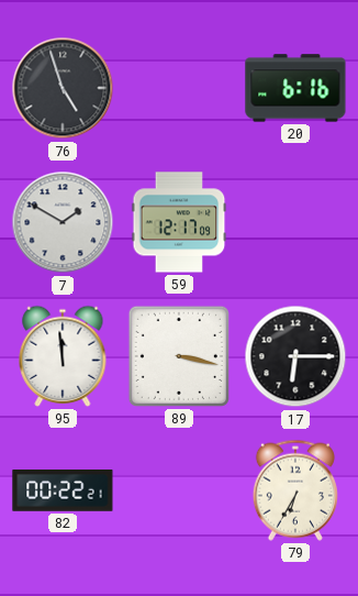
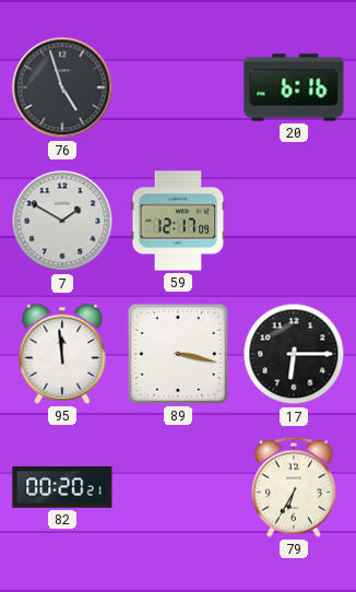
82: 00:22 -> 00:20 (62, 487)
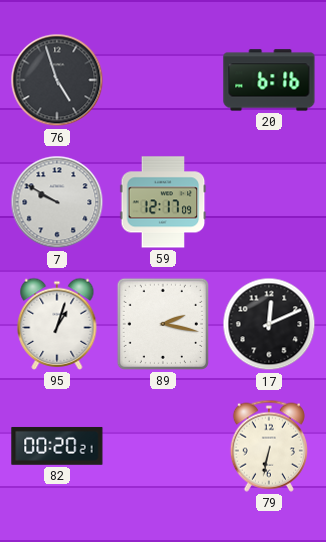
7: 1:50 -> 9:50 (57, 202)
95: 11:59 -> 1:03 (57, 324)
89: 3:17 -> 2:17 (163, 324)
17: 6:15 -> 12:11 (269, 324)
79: 6:35 -> 6:32 (269, 446)
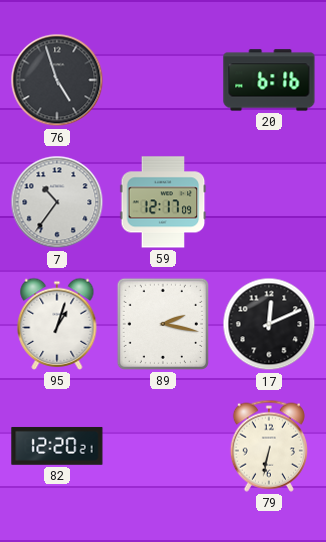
7: 9:50 -> 10:36 (57, 202)
82: 00:20 -> 12:20 (57, 446)
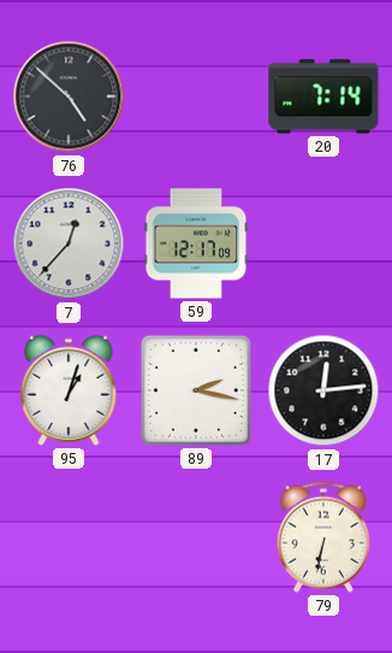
76: 4:57 -> 4:52 (69, 96)
20: 6:16 -> 7:14 (323, 96)
7: 10:36 -> 12:37 (69, 243)
17: 12:11 -> 12:14 (323, 390)
82: 12:20 -> none (57, 446)
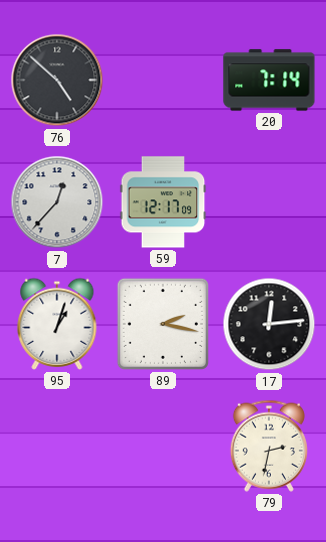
79: 6:32 -> 2:32 (269, 446)
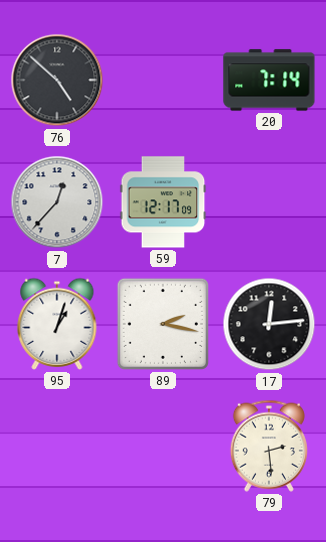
79: 2:32 -> 2:29 (269, 446)
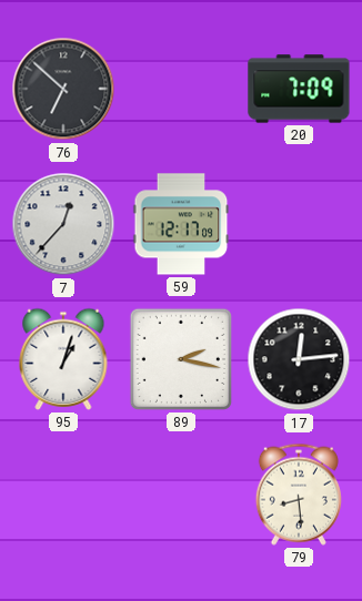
76: 4:52 -> 6:52 (63, 89)
20: 7:14 -> 7:09 (299, 89)
79: 2:29 -> 8:29 (299, 495)
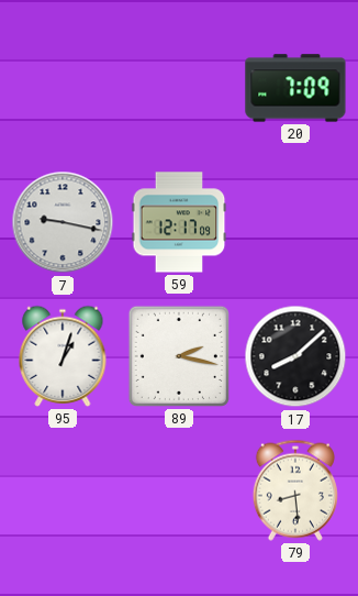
76: 6:52 -> none (63, 89)
7: 12:37 -> 9:17 (63, 222)
17: 12:14 -> 8:08 (295, 356)
